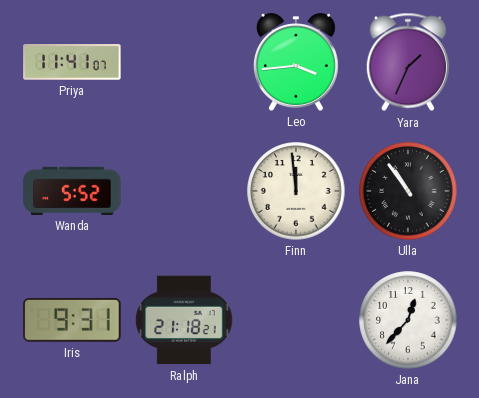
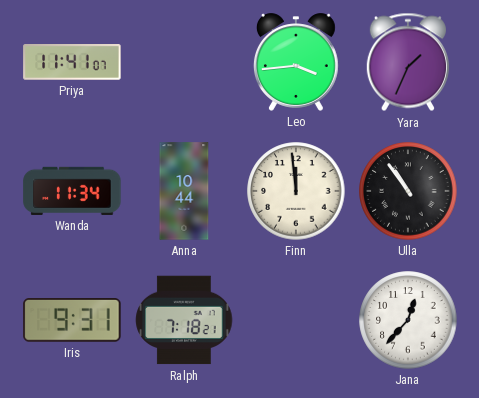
Wanda: 5:52 -> 11:34 (72, 191)
Anna: none -> 10:44 (184, 191)
Ralph: 21:18 -> 7:18 (184, 320)
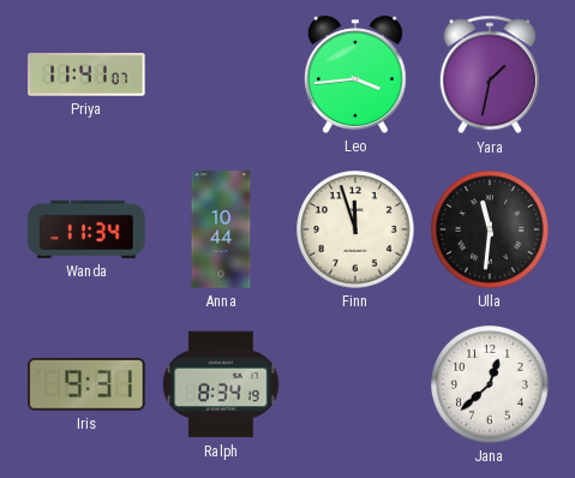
Yara: 1:34 -> 1:32 (490, 74)
Finn: 11:59 -> 11:57 (355, 229)
Ulla: 10:54 -> 11:31 (490, 229)
Ralph: 7:18 -> 8:34 (221, 384)
Jana: 12:37 -> 12:38 (490, 384)
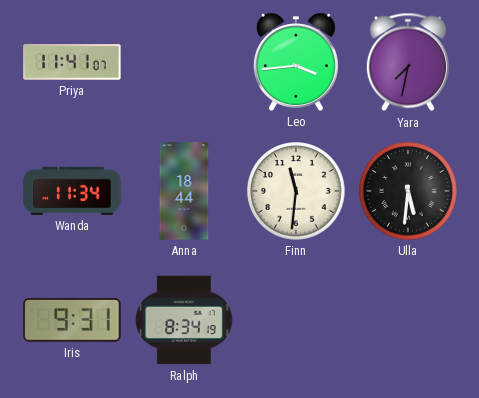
Yara: 1:32 -> 7:32 (408, 62)
Anna: 10:44 -> 18:44 (184, 191)
Finn: 11:57 -> 11:31 (296, 191)
Ulla: 11:31 -> 5:31 (408, 191)
Jana: 12:38 -> none (490, 384)
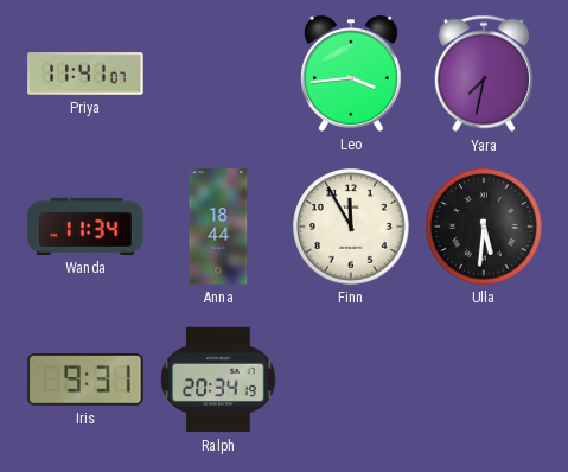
Finn: 11:31 -> 11:55 (351, 227)
Ralph: 8:34 -> 20:34 (218, 379)
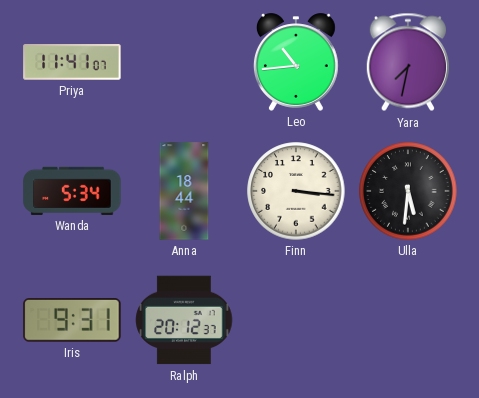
Leo: 3:44 -> 10:44 (296, 62)
Wanda: 11:34 -> 5:34 (72, 191)
Finn: 11:55 -> 3:16 (296, 191)
Ralph: 20:34 -> 20:12 (184, 320)
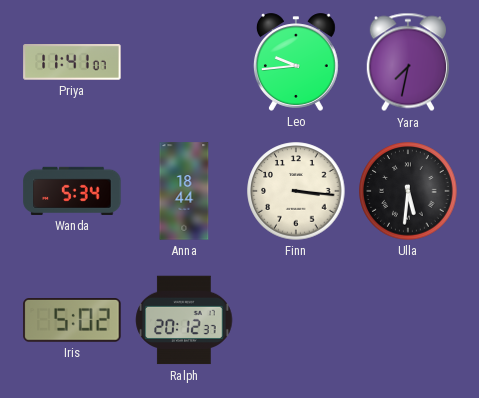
Leo: 10:44 -> 9:44 (296, 62)
Iris: 9:31 -> 5:02 (72, 321)
